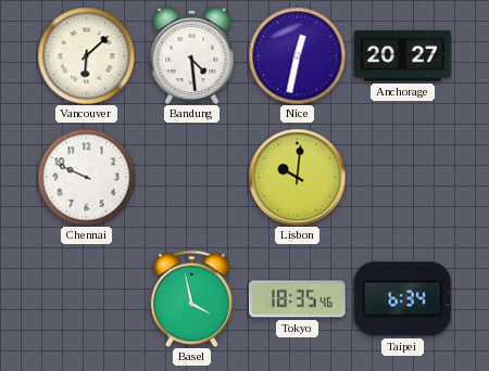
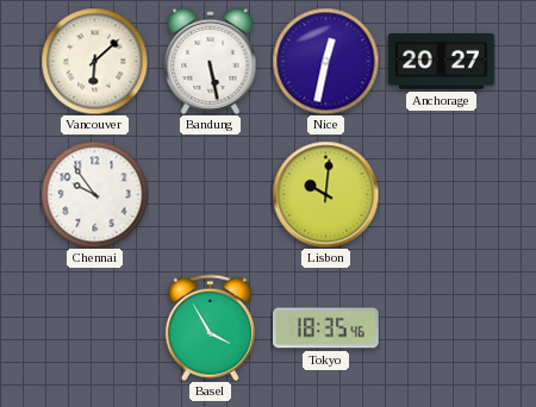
Bandung: 4:29 -> 5:28 (211, 61)
Chennai: 9:49 -> 9:54 (94, 194)
Basel: 3:58 -> 3:55 (210, 327)
Taipei: 6:34 -> none (402, 299)
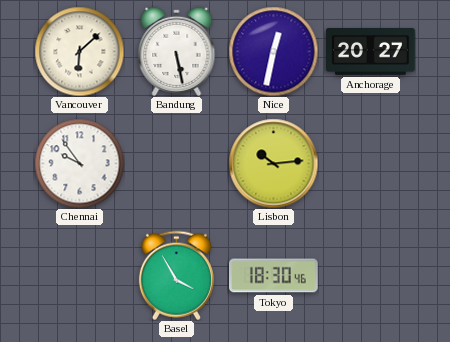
Lisbon: 10:01 -> 10:14 (273, 163)
Tokyo: 18:35 -> 18:30 (274, 276)
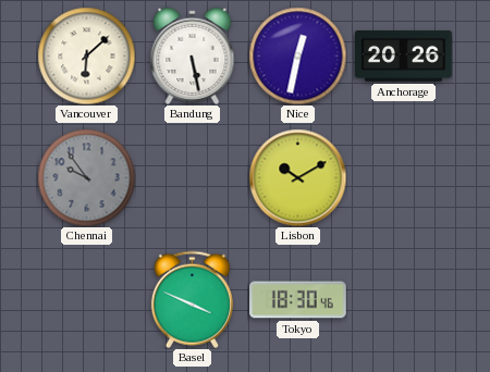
Anchorage: 20:27 -> 20:26 (404, 55)
Chennai dial: white -> grey (86, 177)
Lisbon: 10:14 -> 10:10 (297, 177)
Basel: 3:55 -> 3:49 (192, 299)
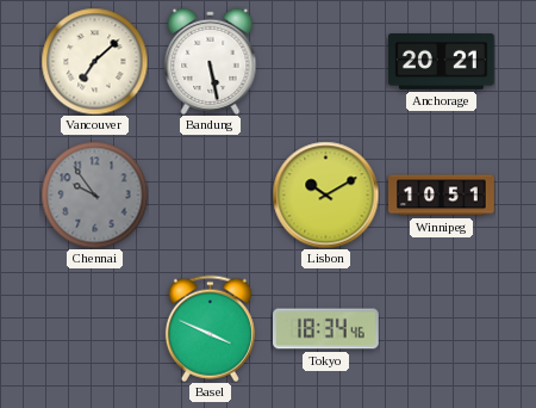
Vancouver: 6:08 -> 7:08 (94, 61)
Nice: 12:32 -> none (297, 55)
Anchorage: 20:26 -> 20:21 (442, 61)
Winnipeg: none -> 10:51 (442, 196)
Tokyo: 18:30 -> 18:34 (326, 329)
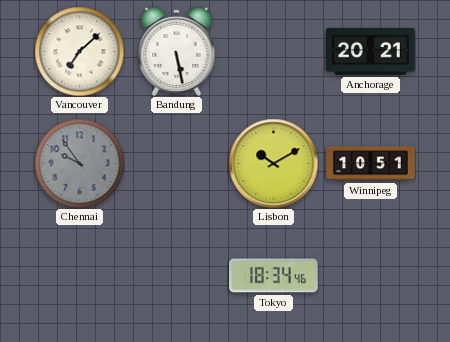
Basel: 3:49 -> none (210, 328)
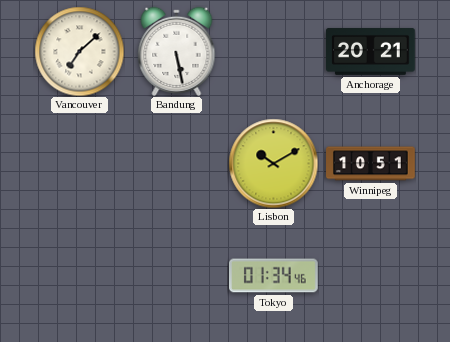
Chennai: 9:54 -> none (79, 163)
Tokyo: 18:34 -> 01:34 (274, 276)
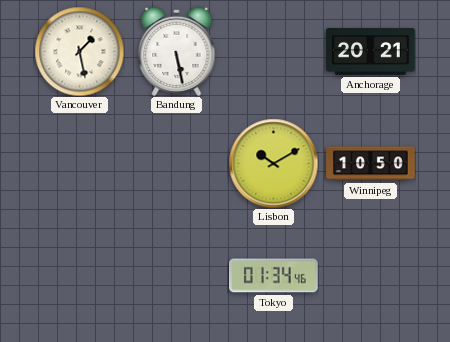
Vancouver: 7:08 -> 1:28 (79, 51)
Winnipeg: 10:51 -> 10:50 (371, 164)
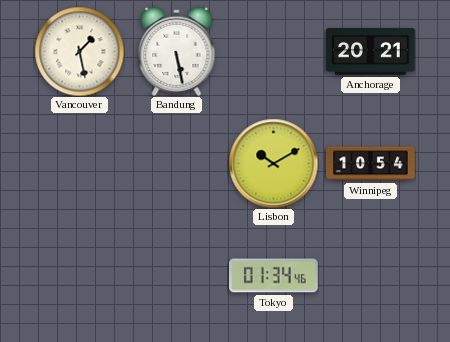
Winnipeg: 10:50 -> 10:54 (371, 164)
